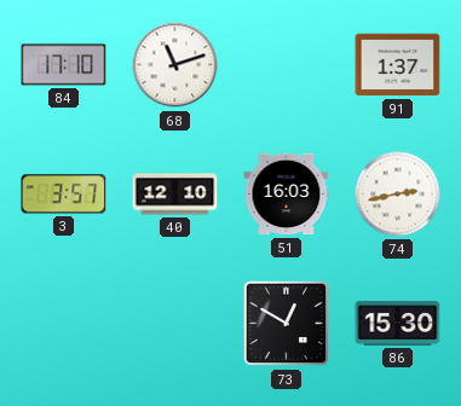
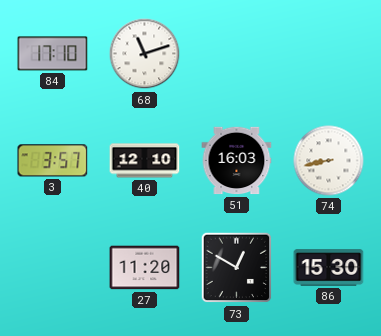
91: 1:37 -> none (398, 65)
74: 2:43 -> 8:43 (329, 161)
27: none -> 11:20 (145, 268)
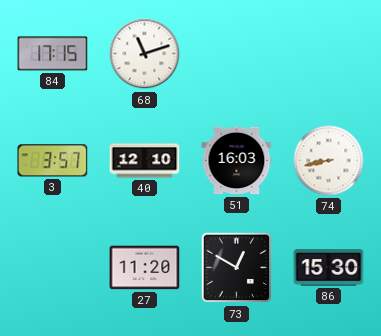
84: 17:10 -> 17:15 (53, 54)
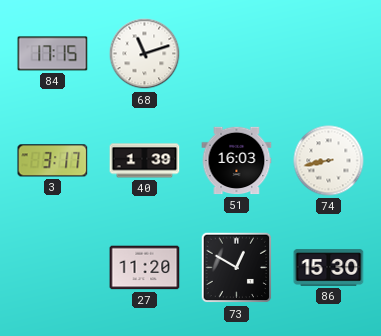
3: 3:57 -> 3:17 (53, 161)
40: 12:10 -> 1:39 (145, 161)
